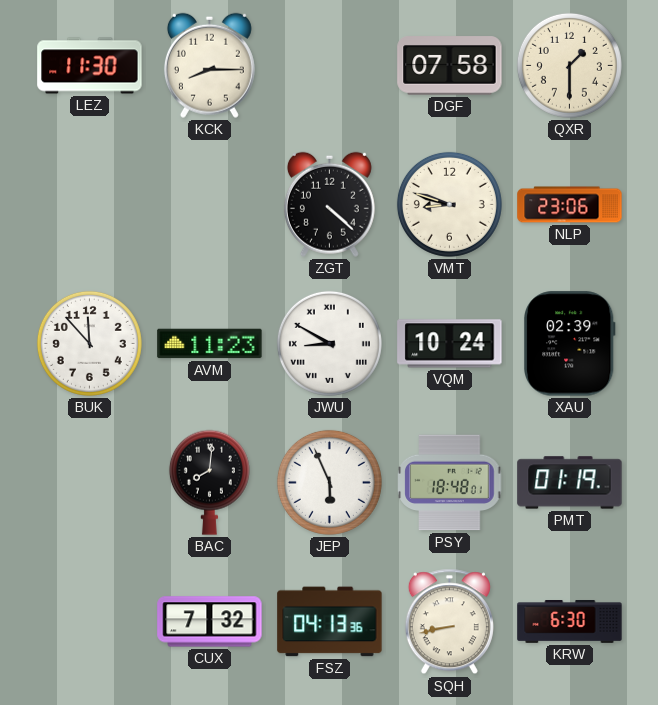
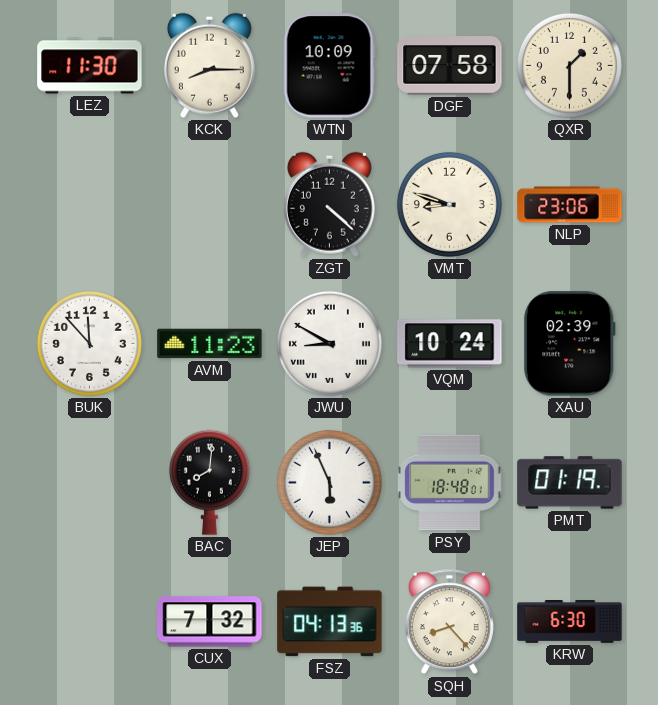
WTN: none -> 10:09 (329, 66)
SQH: 8:43 -> 8:23 (449, 622)
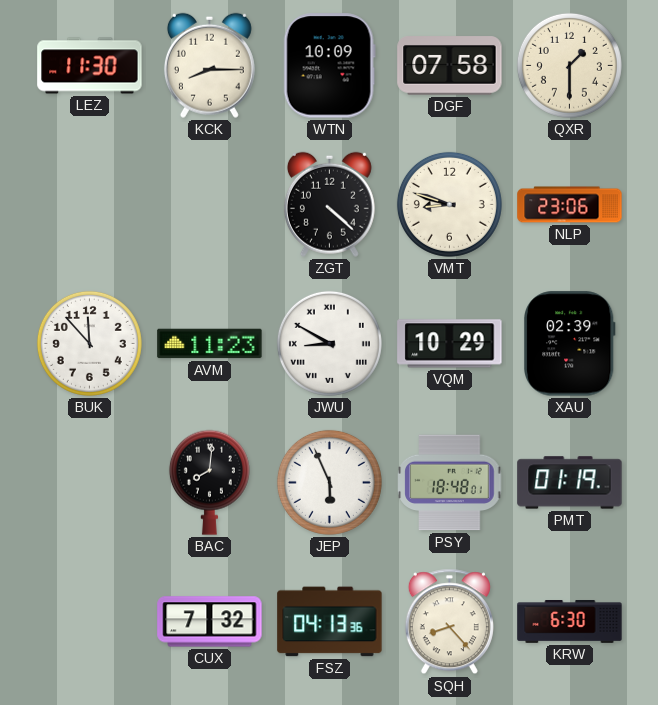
VQM: 10:24 -> 10:29 (450, 344)
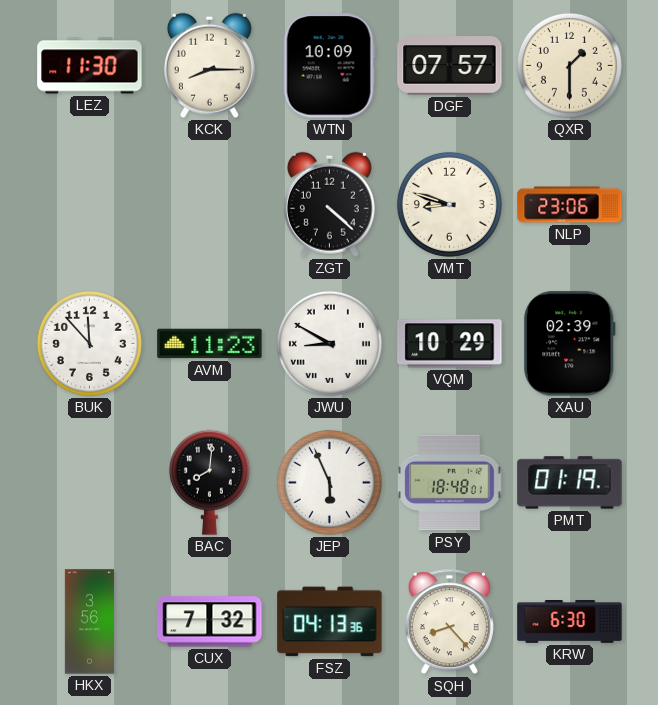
DGF: 07:58 -> 07:57 (450, 66)
HKX: none -> 3:56 (89, 622)
